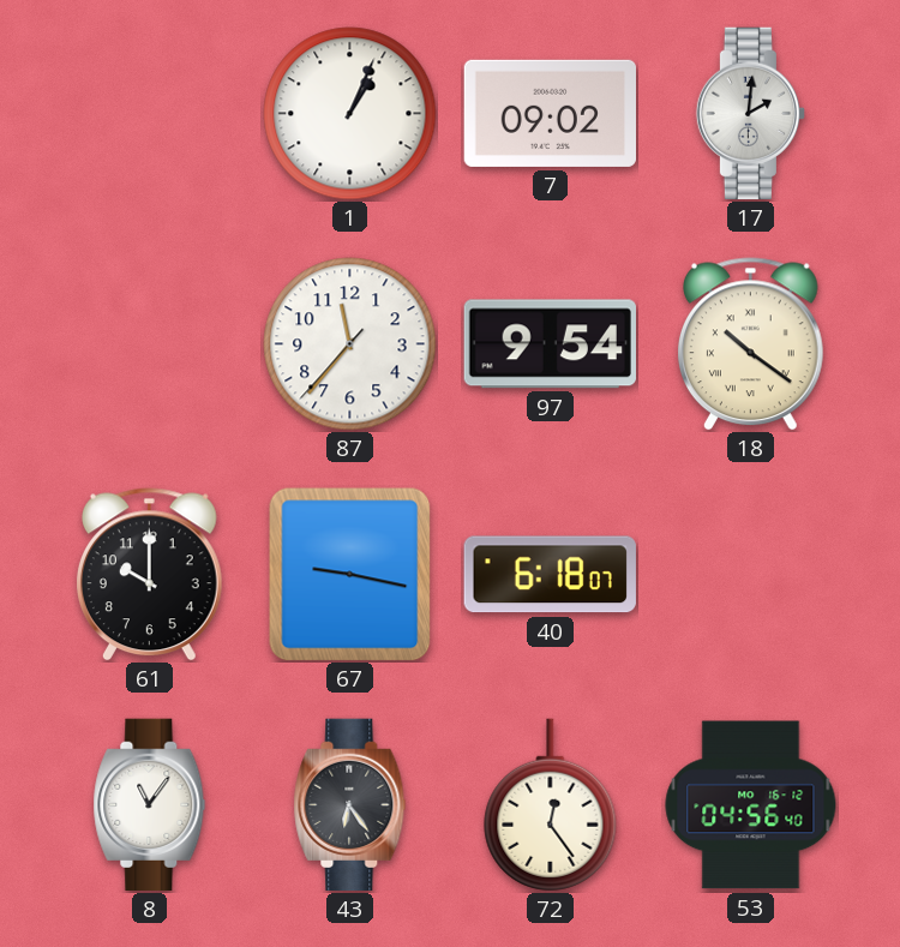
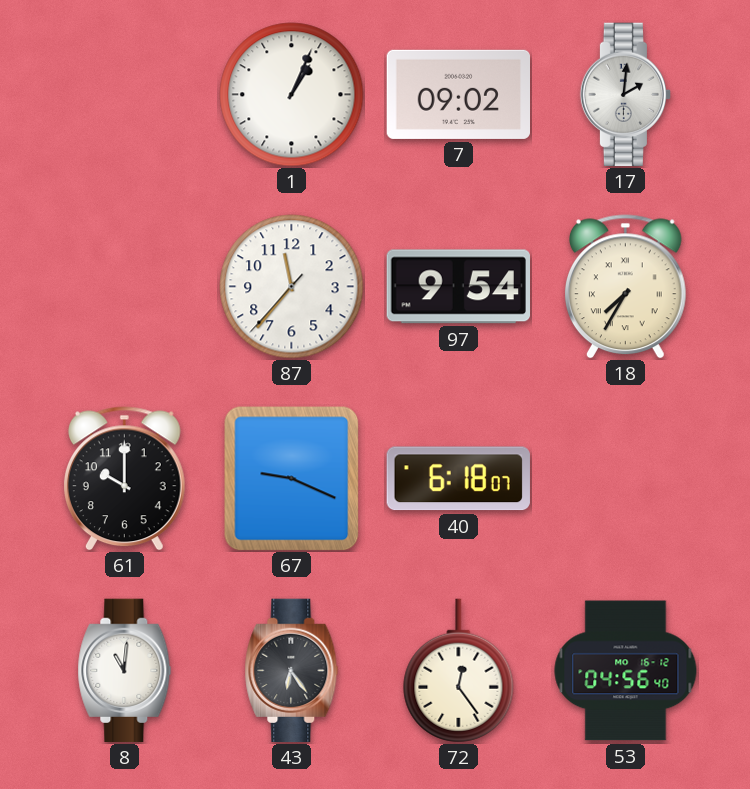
18: 10:21 -> 7:35 (625, 287)
67: 9:17 -> 9:19 (292, 479)
8: 11:06 -> 11:01 (125, 671)
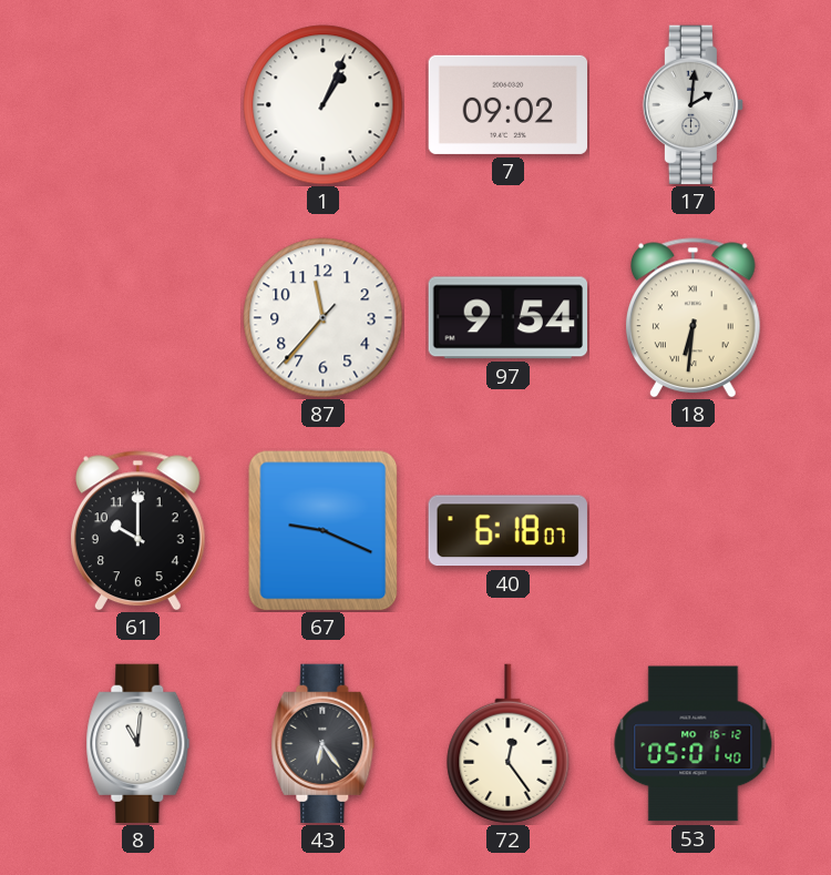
18: 7:35 -> 6:31 (693, 318)
53: 04:56 -> 05:01 (694, 744)
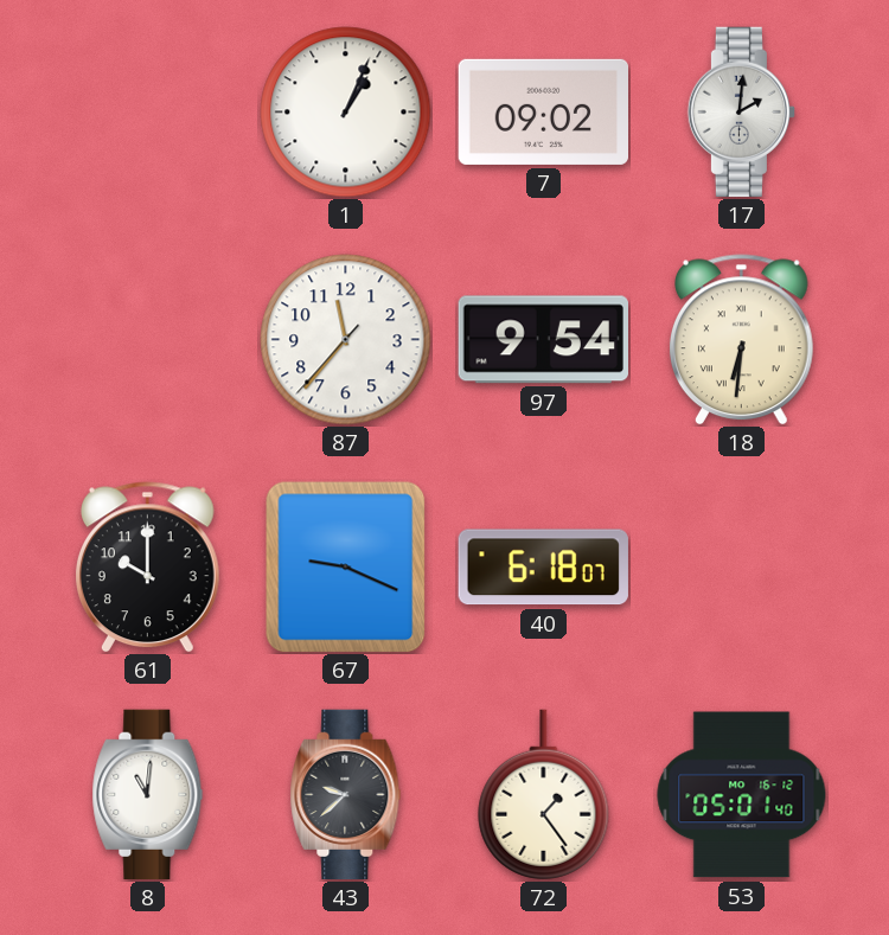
43: 6:24 -> 9:38 (346, 795)
72: 12:24 -> 1:24 (544, 795)
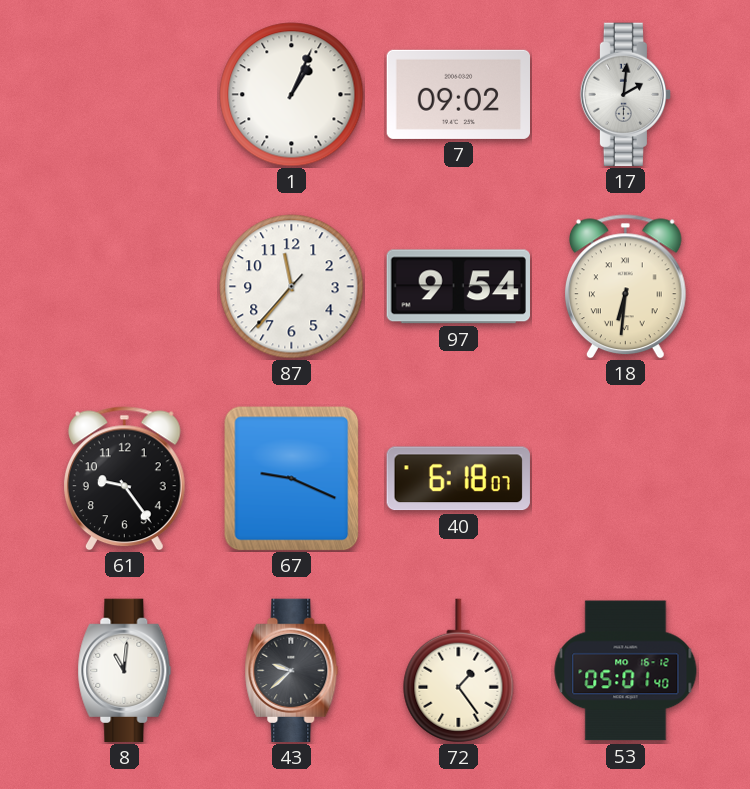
61: 10:00 -> 9:24 (124, 479)
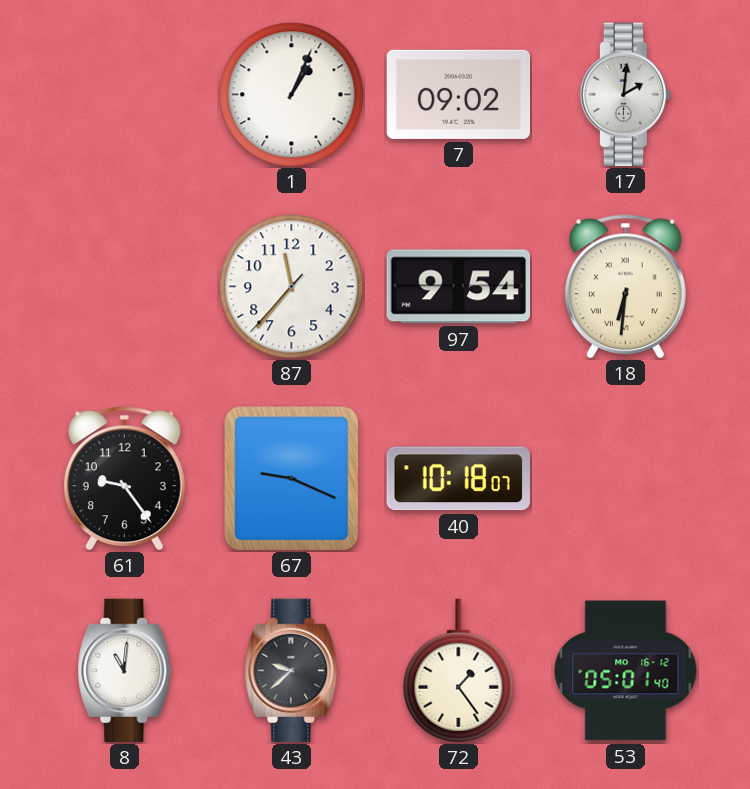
40: 6:18 -> 10:18 (458, 479)
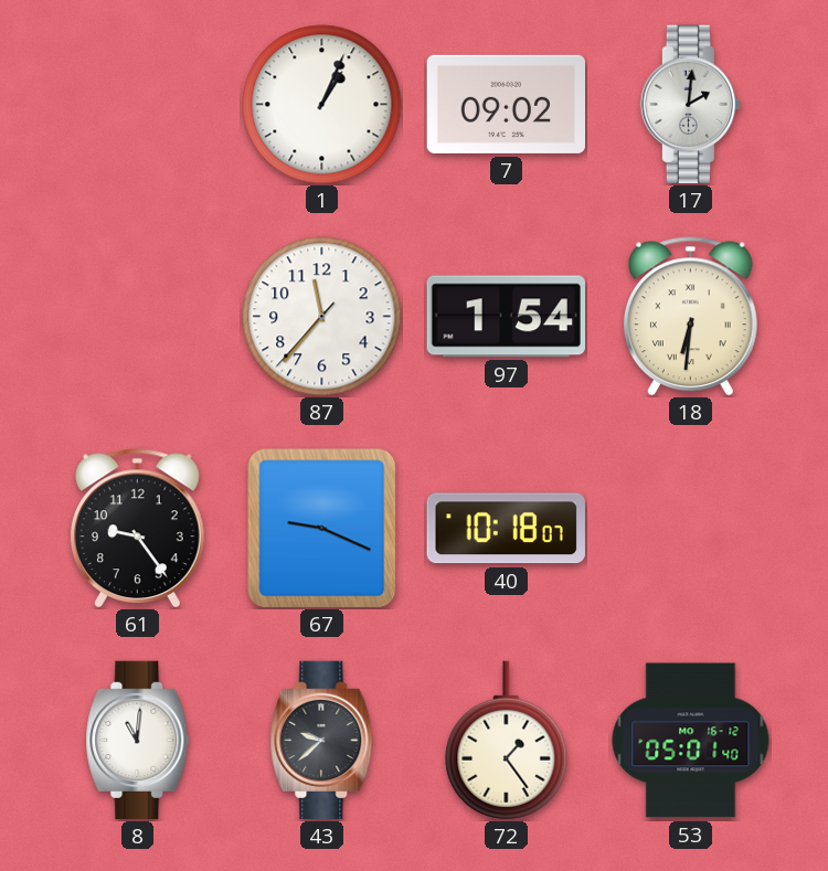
97: 9:54 -> 1:54 (506, 317)
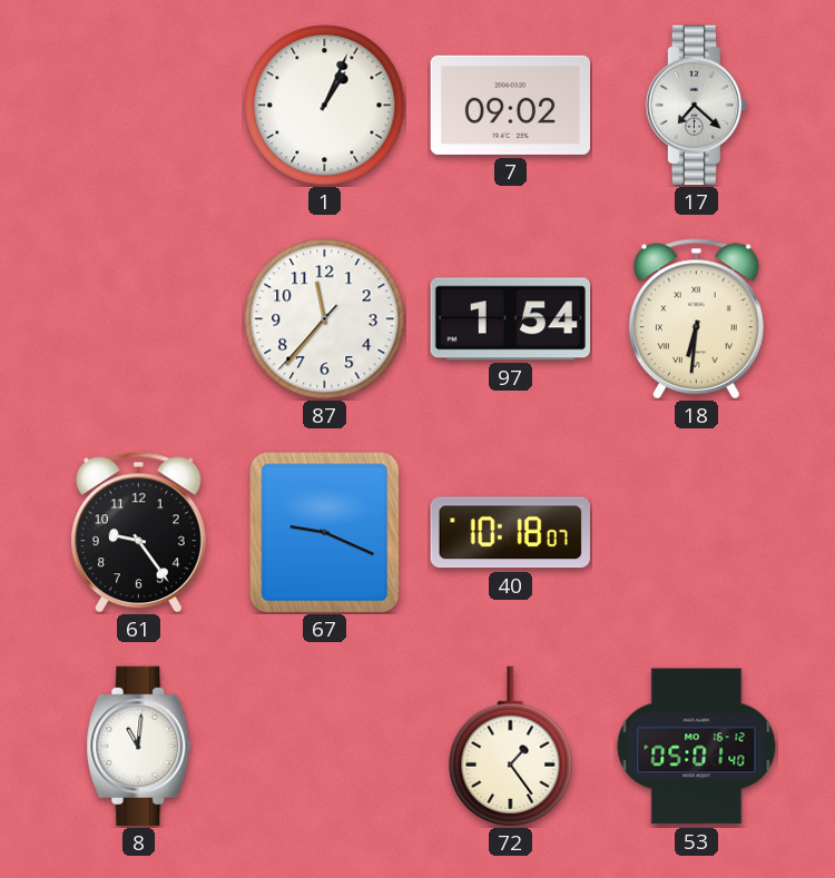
17: 2:01 -> 7:22 (696, 106)
43: 9:38 -> none (322, 741)
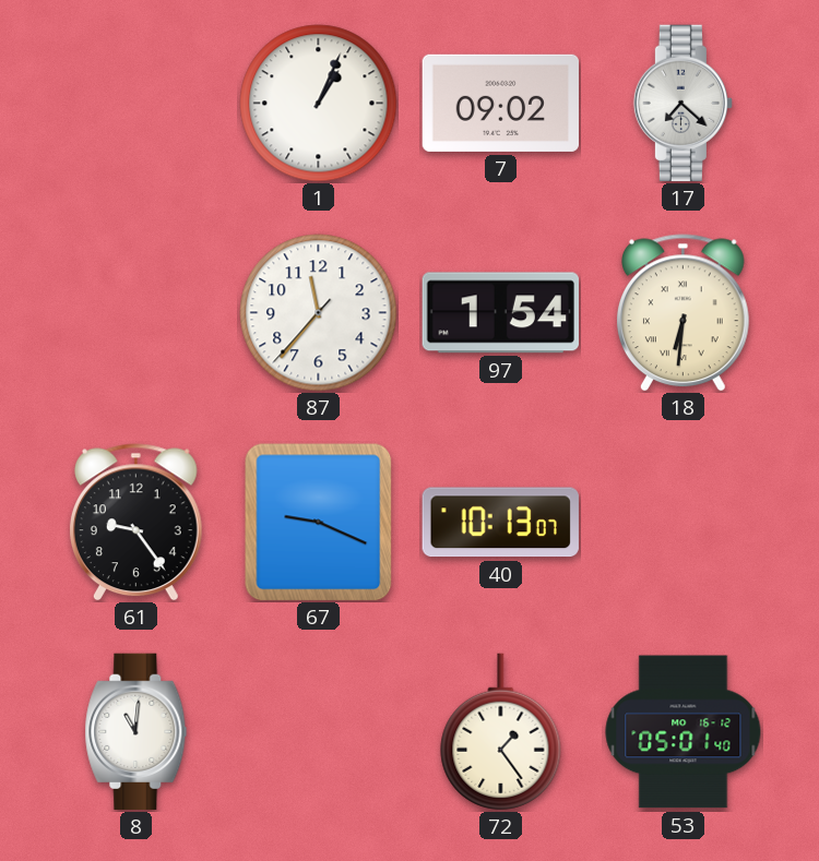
40: 10:18 -> 10:13 (500, 523)
